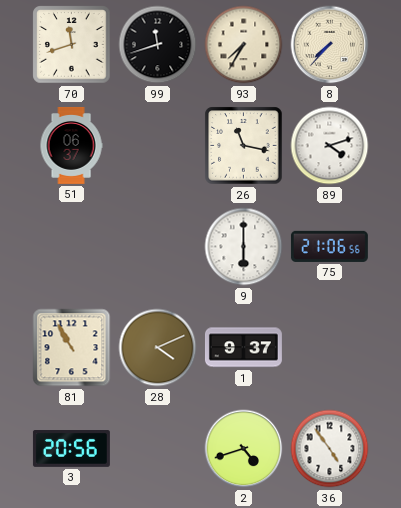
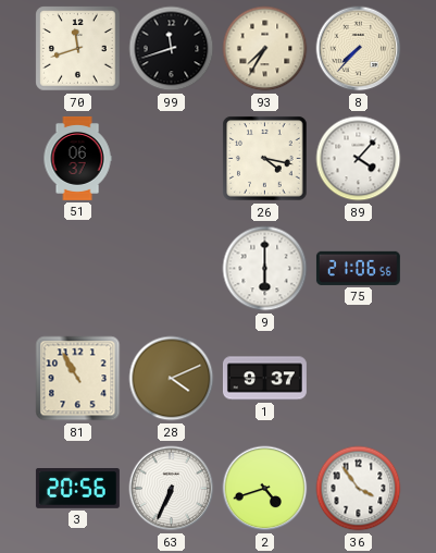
26: 11:17 -> 4:17 (265, 159)
89: 4:12 -> 4:07 (359, 159)
63: none -> 6:34 (172, 489)
36: 4:54 -> 3:54 (359, 489)
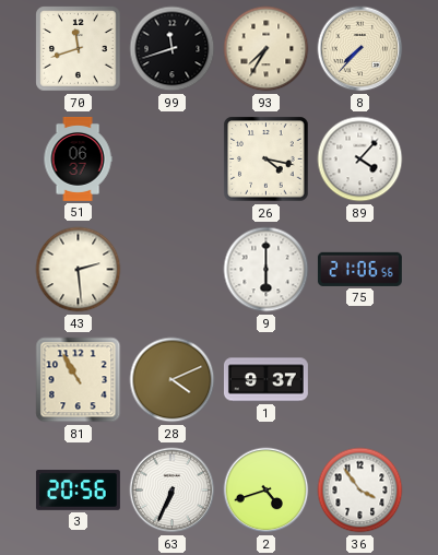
43: none -> 2:29 (79, 270)
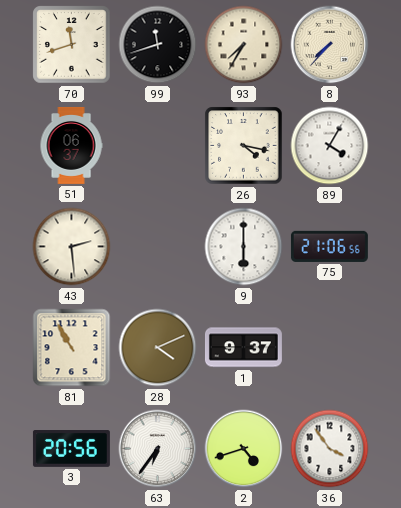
89: 4:07 -> 4:05 (330, 146)
63: 6:34 -> 6:36 (158, 449)
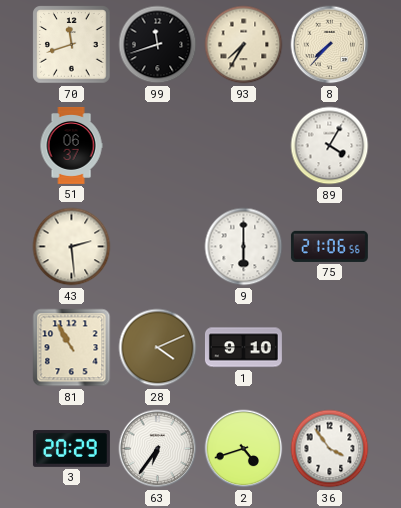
26: 4:17 -> none (244, 146)
1: 9:37 -> 9:10 (243, 348)
3: 20:56 -> 20:29 (71, 449)
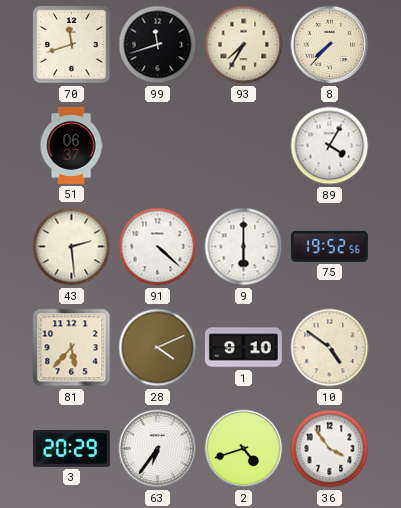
91: none -> 4:22 (158, 247)
75: 21:06 -> 19:52 (329, 246)
81: 10:55 -> 5:37 (72, 348)
10: none -> 4:51 (330, 348)
